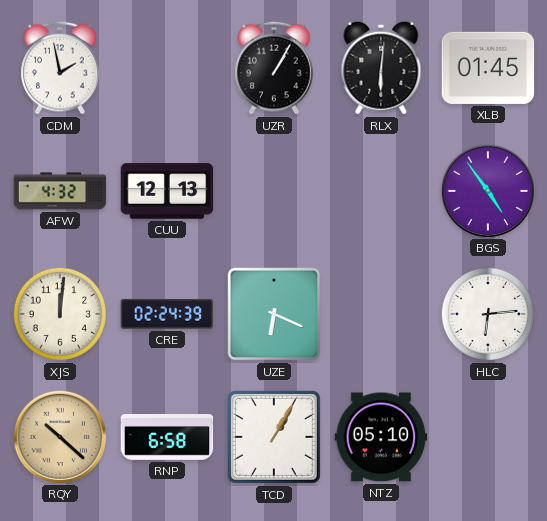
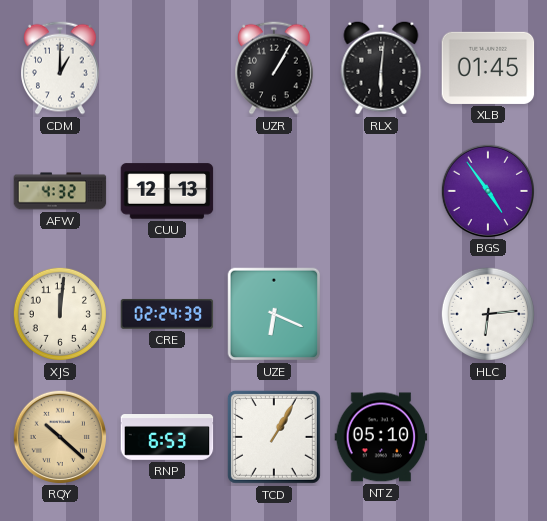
CDM: 1:58 -> 1:00 (61, 68)
RNP: 6:58 -> 6:53 (167, 438)
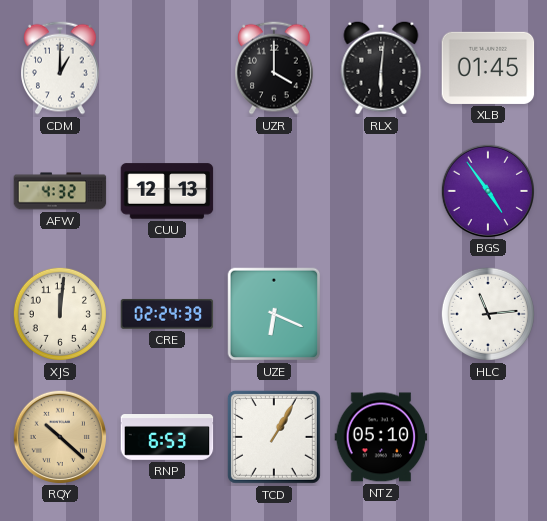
UZR: 1:05 -> 4:00 (275, 68)
HLC: 6:14 -> 11:14 (488, 314)
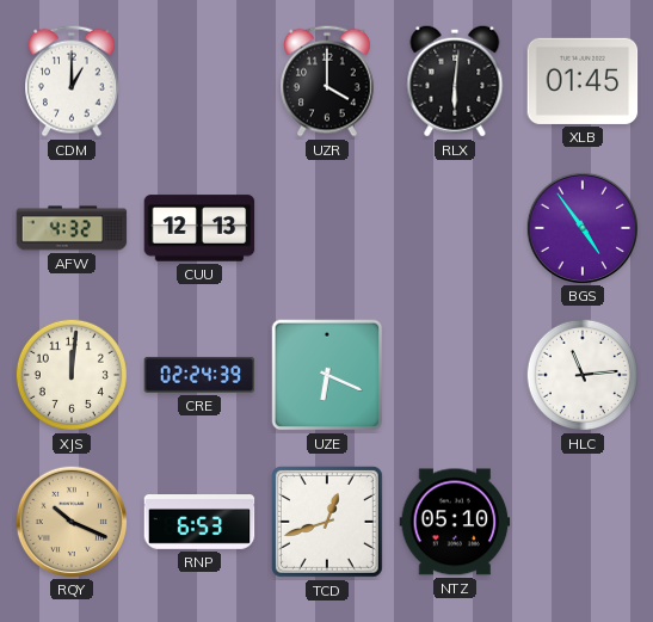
RQY: 10:22 -> 10:19 (70, 521)
TCD: 1:05 -> 12:42 (327, 522)
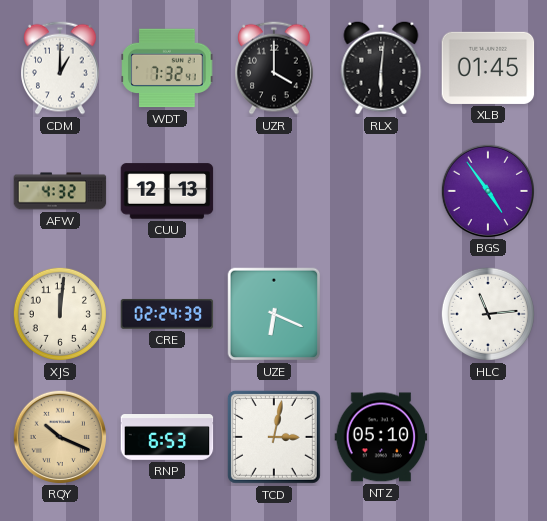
WDT: none -> 7:32 (167, 68)
TCD: 12:42 -> 3:02 (274, 437)
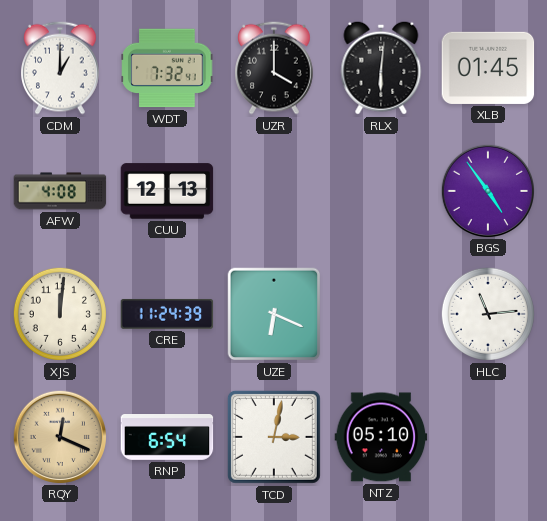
AFW: 4:32 -> 4:08 (60, 191)
CRE: 02:24 -> 11:24 (167, 314)
RQY: 10:19 -> 12:19 (59, 436)
RNP: 6:53 -> 6:54 (167, 438)
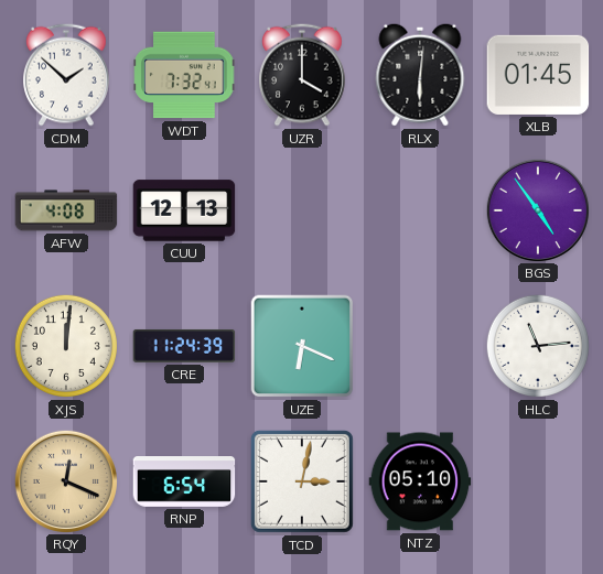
CDM: 1:00 -> 1:52 (67, 75)
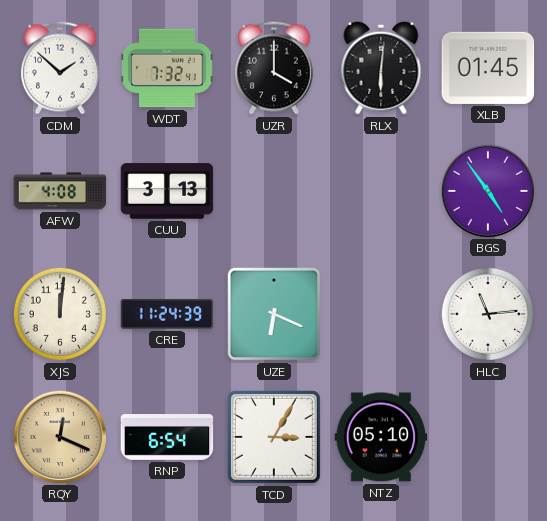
CUU: 12:13 -> 3:13 (167, 191)
TCD: 3:02 -> 3:05 (274, 437)
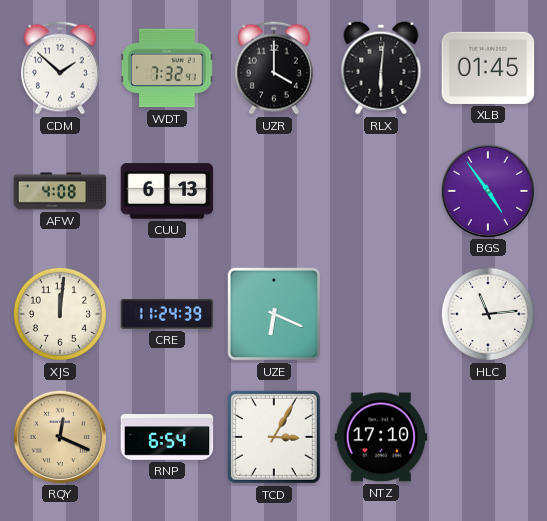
CUU: 3:13 -> 6:13 (167, 191)
NTZ: 05:10 -> 17:10 (381, 437)
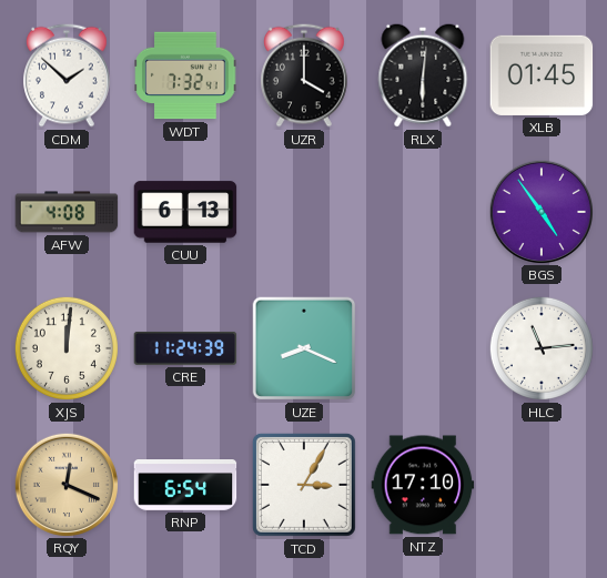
UZE: 6:19 -> 8:19 (304, 348)
